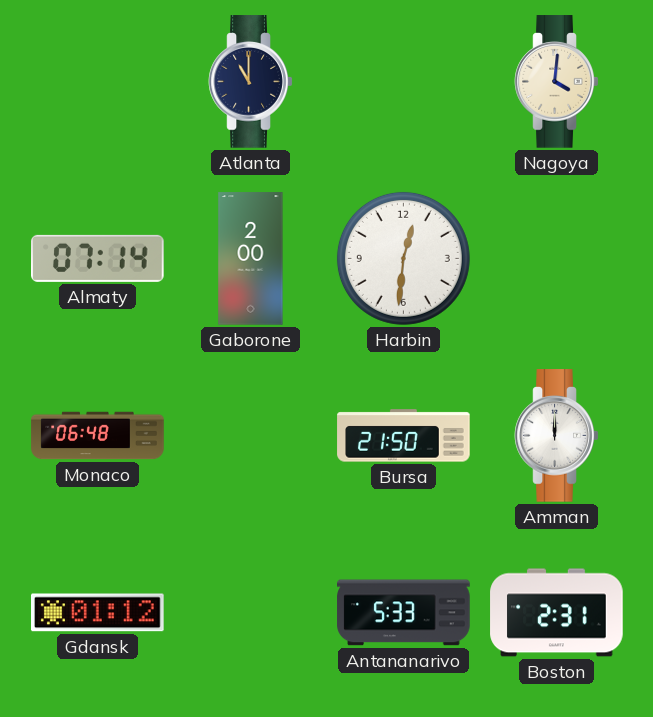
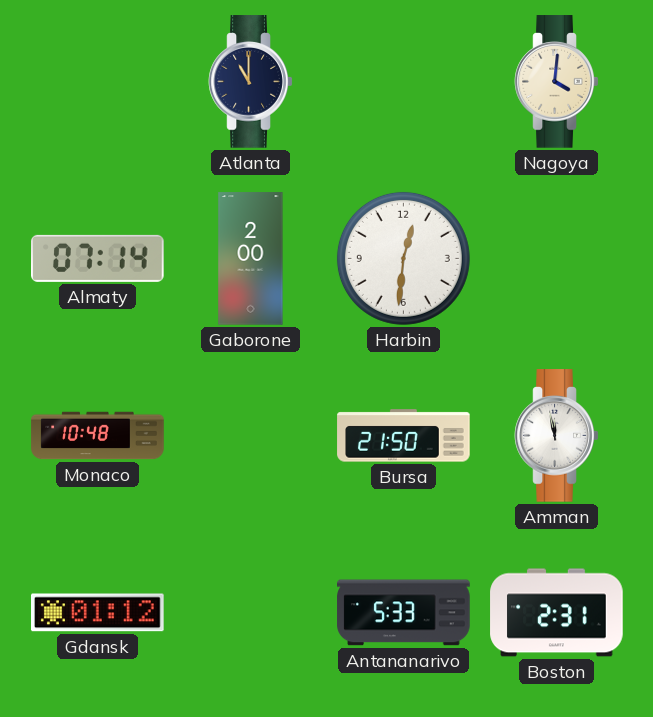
Monaco: 06:48 -> 10:48 (98, 436)
Amman: 12:00 -> 11:58 (557, 436)
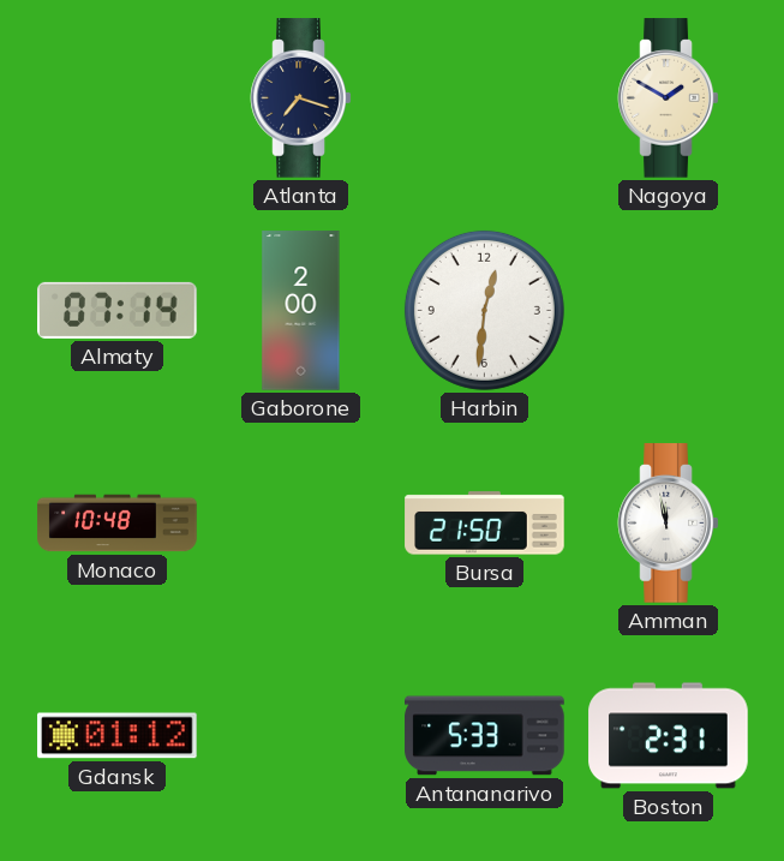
Atlanta: 11:00 -> 7:18 (301, 98)
Nagoya: 4:01 -> 1:50 (669, 98)
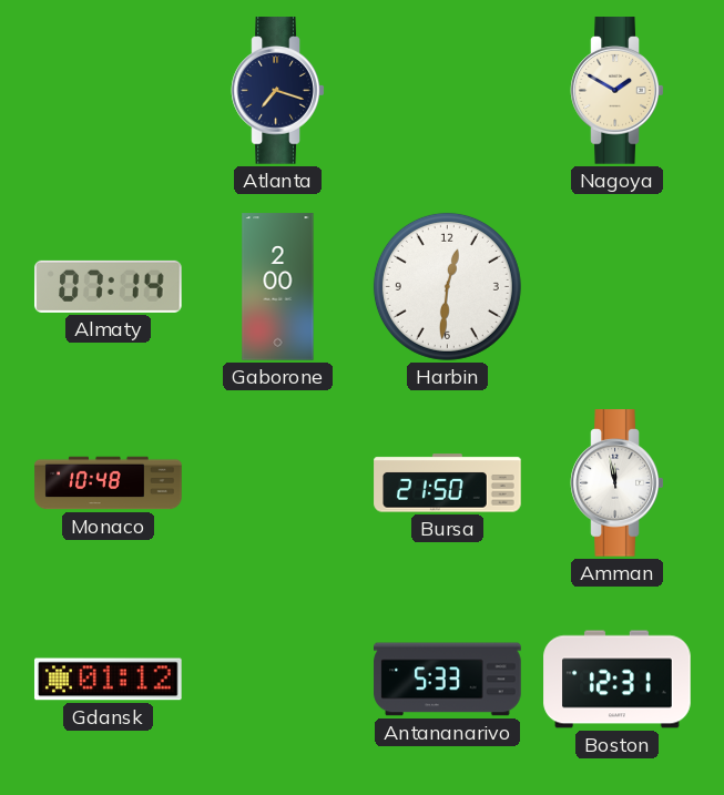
Boston: 2:31 -> 12:31 (618, 680)
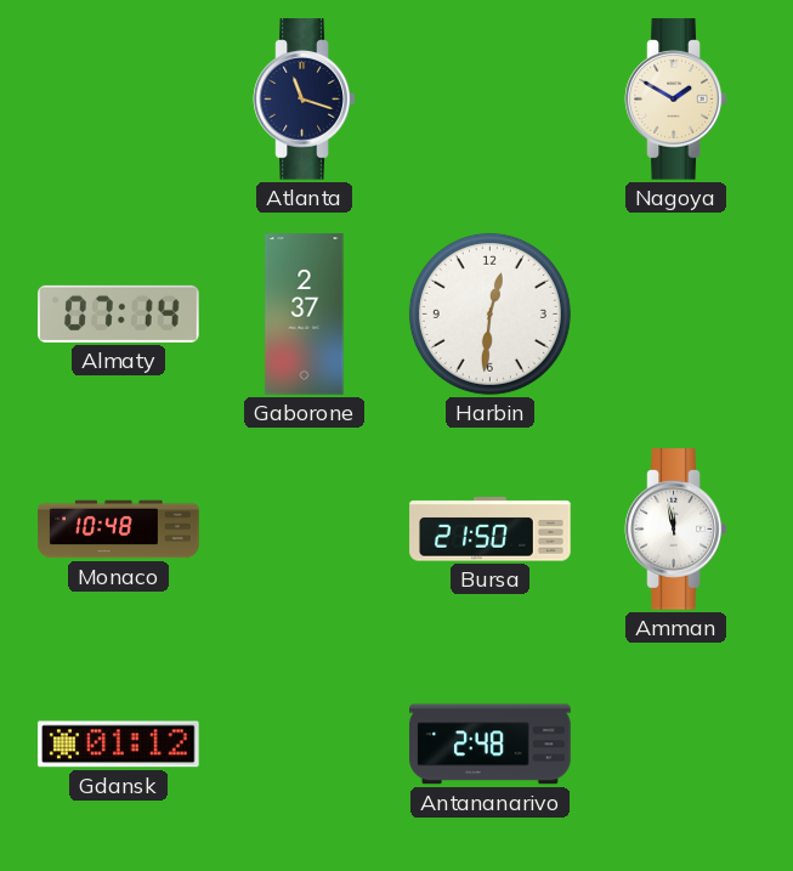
Atlanta: 7:18 -> 11:18 (305, 100)
Gaborone: 2:00 -> 2:37 (305, 315)
Antananarivo: 5:33 -> 2:48 (491, 745)
Boston: 12:31 -> none (618, 680)
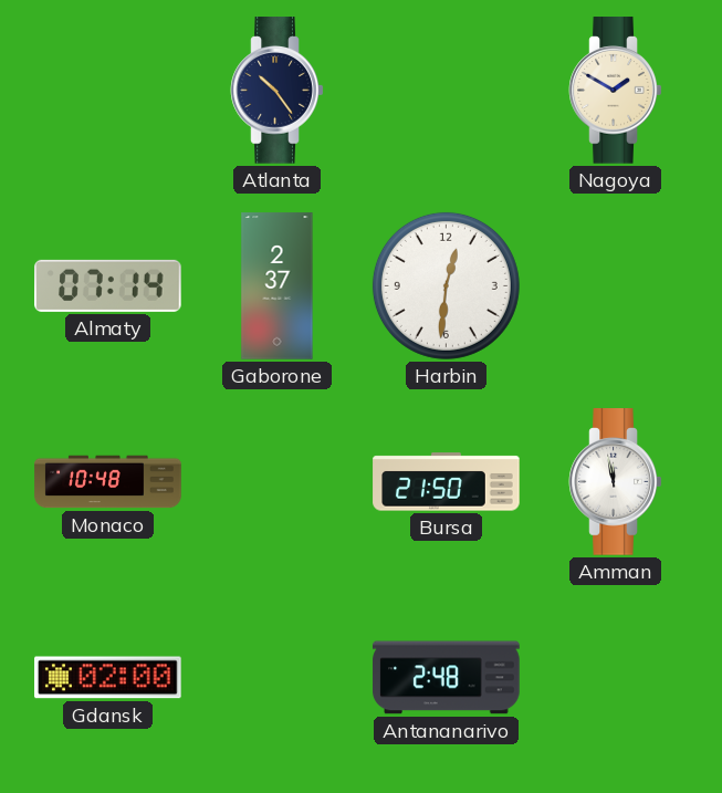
Atlanta: 11:18 -> 10:24 (278, 91)
Gdansk: 01:12 -> 02:00 (108, 678)
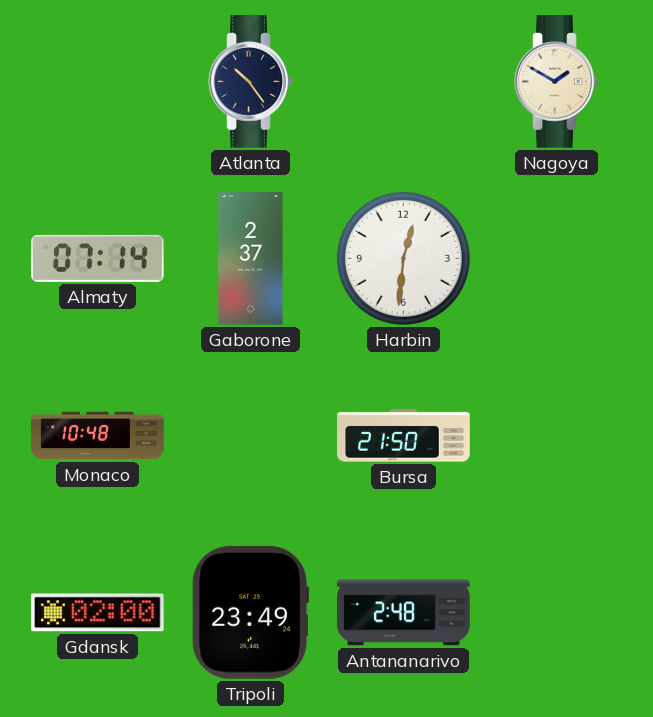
Amman: 11:58 -> none (616, 482)
Tripoli: none -> 23:49 (250, 613)
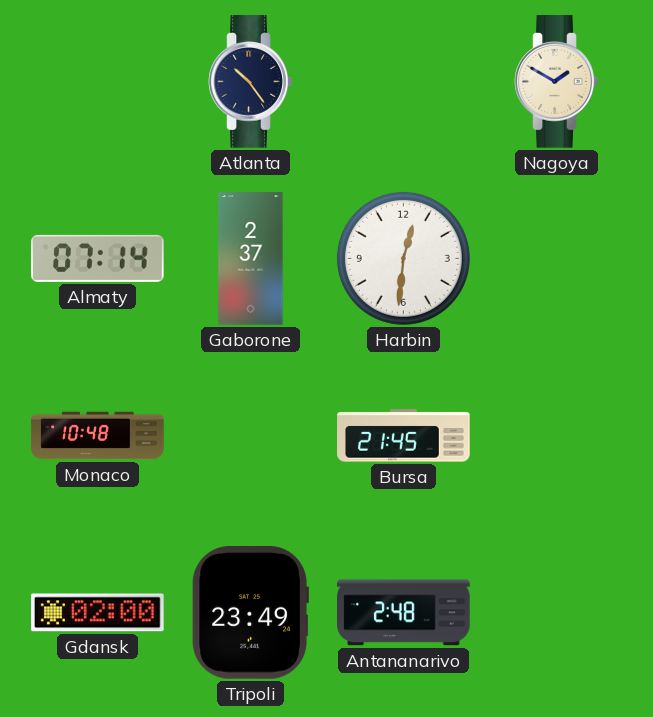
Bursa: 21:50 -> 21:45 (404, 436)
